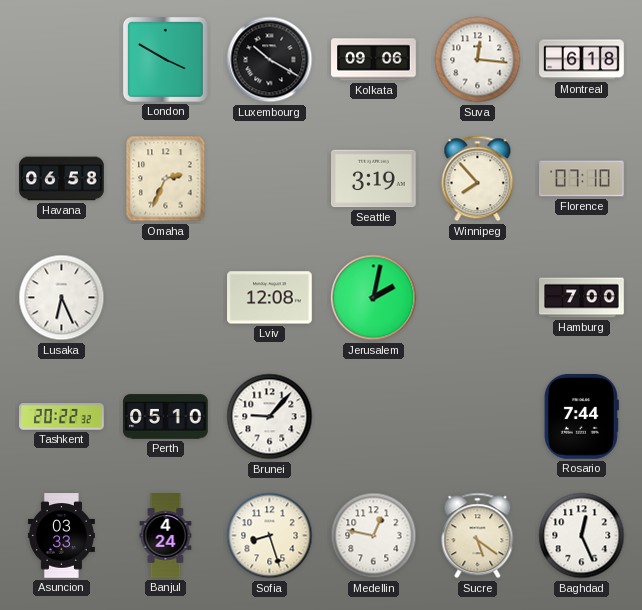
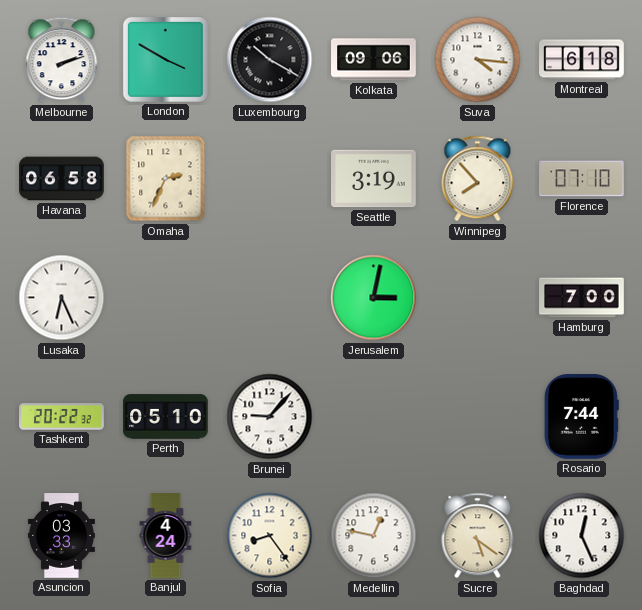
Melbourne: none -> 2:12 (62, 60)
Suva: 12:16 -> 4:16 (478, 60)
Lviv: 12:08 -> none (270, 298)
Jerusalem: 2:02 -> 3:02 (374, 298)
Sofia: 8:27 -> 8:24 (270, 536)
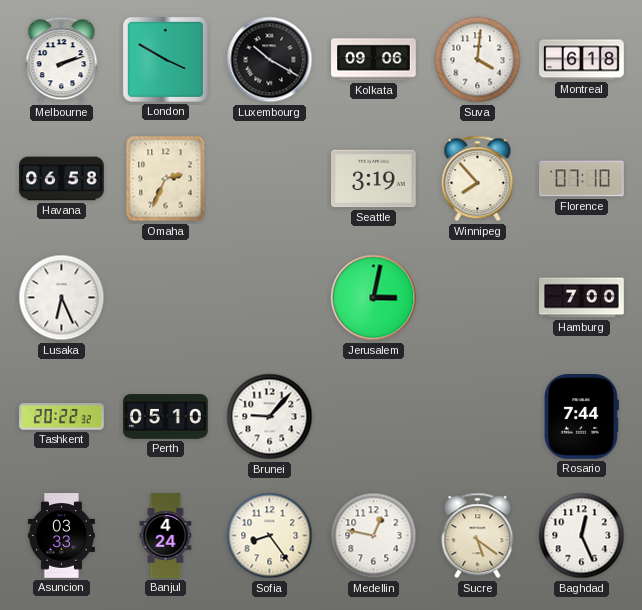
Suva: 4:16 -> 4:01 (478, 60)
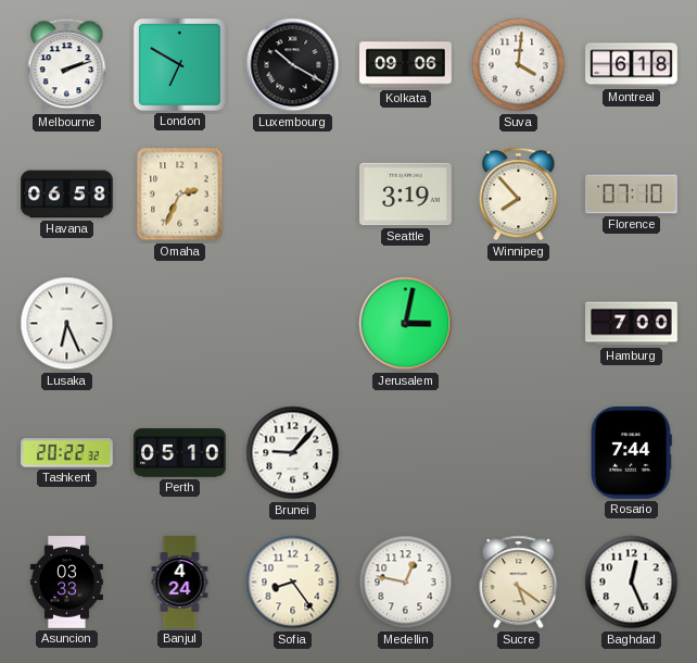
London: 3:50 -> 6:50 (179, 64)
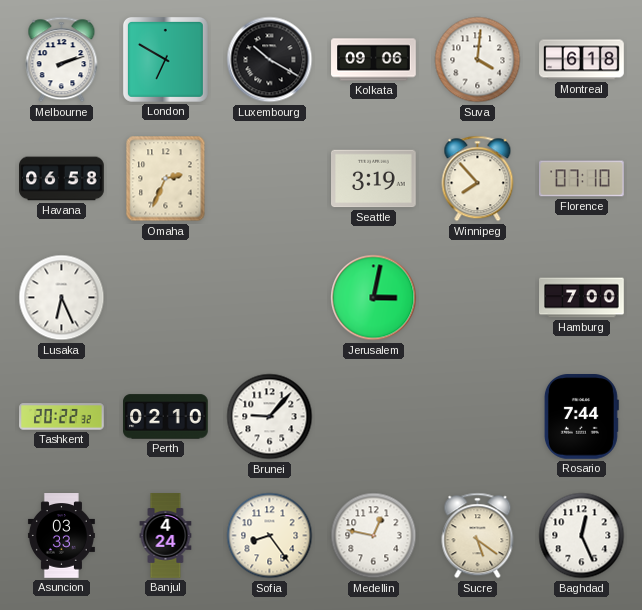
Perth: 05:10 -> 02:10 (166, 417)
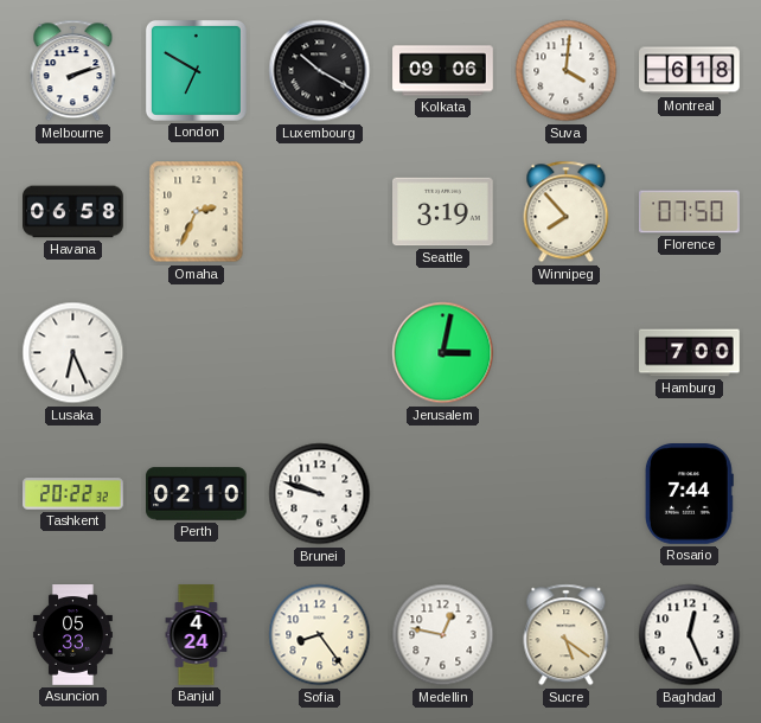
Florence: 07:10 -> 07:50 (690, 212)
Brunei: 9:07 -> 9:48 (320, 494)
Asuncion: 03:33 -> 05:33 (72, 635)
